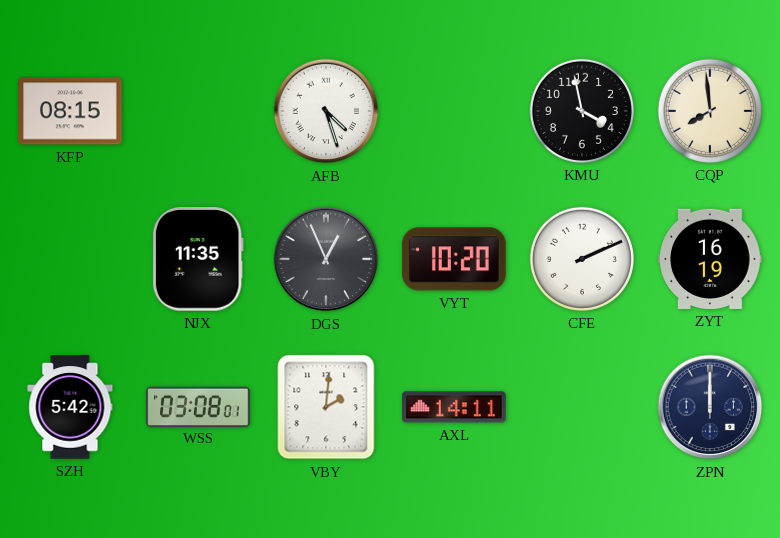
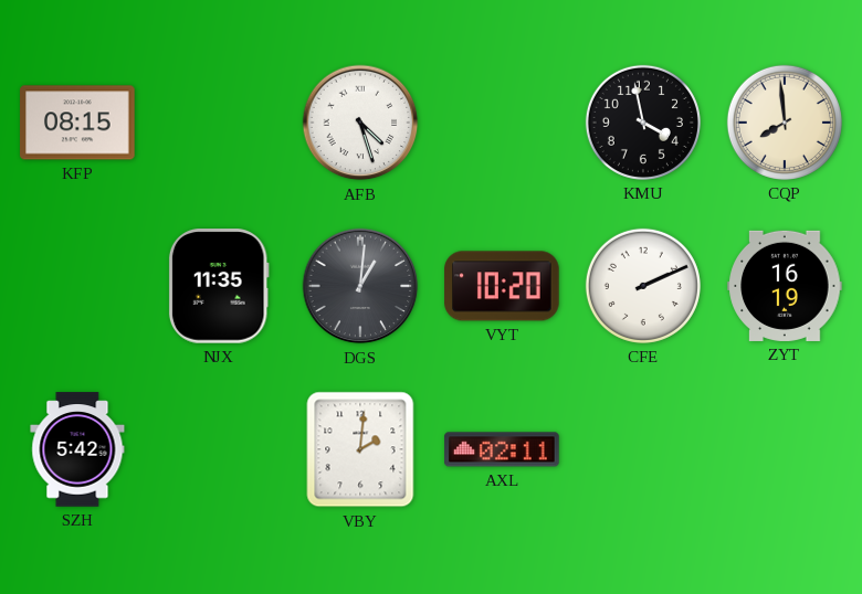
DGS: 12:56 -> 1:01 (360, 286)
WSS: 03:08 -> none (198, 406)
AXL: 14:11 -> 02:11 (502, 449)
ZPN: 12:00 -> none (710, 407)
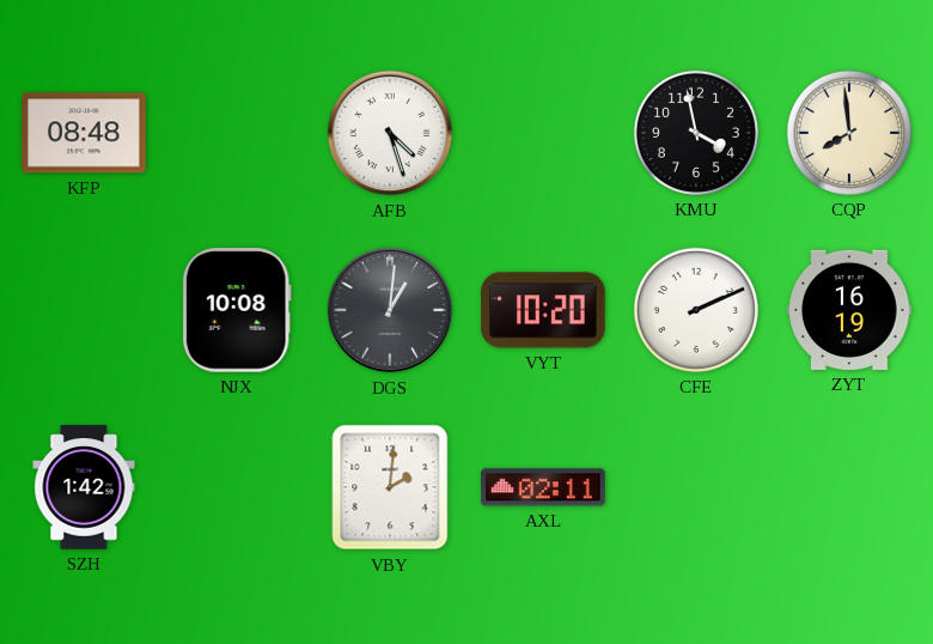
KFP: 08:15 -> 08:48 (84, 133)
NJX: 11:35 -> 10:08 (237, 310)
SZH: 5:42 -> 1:42 (84, 487)
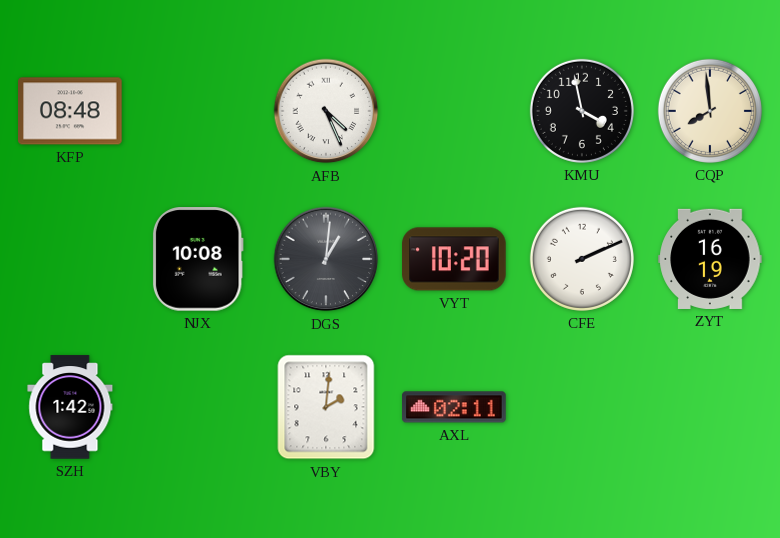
AFB: 4:27 -> 4:26 (326, 111)
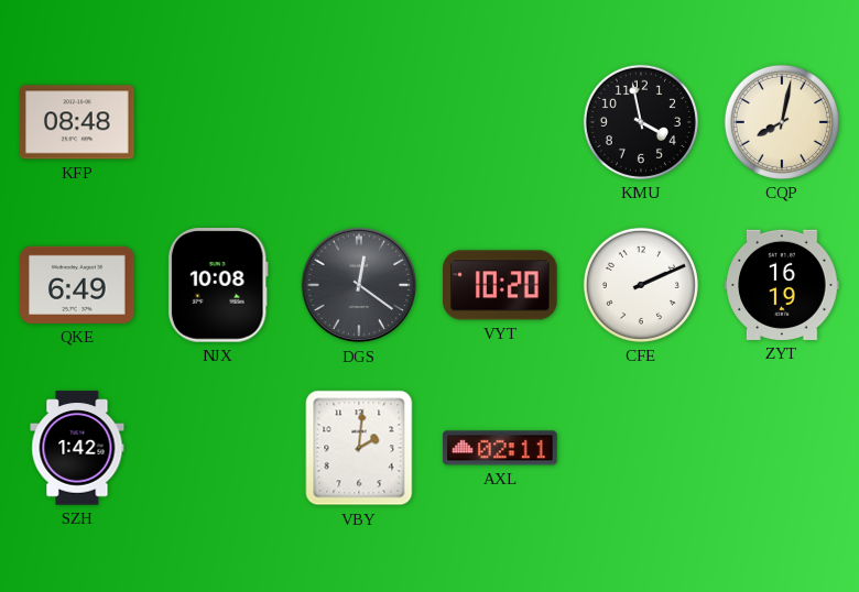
AFB: 4:26 -> none (326, 111)
CQP: 7:59 -> 8:02 (782, 122)
QKE: none -> 6:49 (77, 285)
DGS: 1:01 -> 12:21 (359, 285)
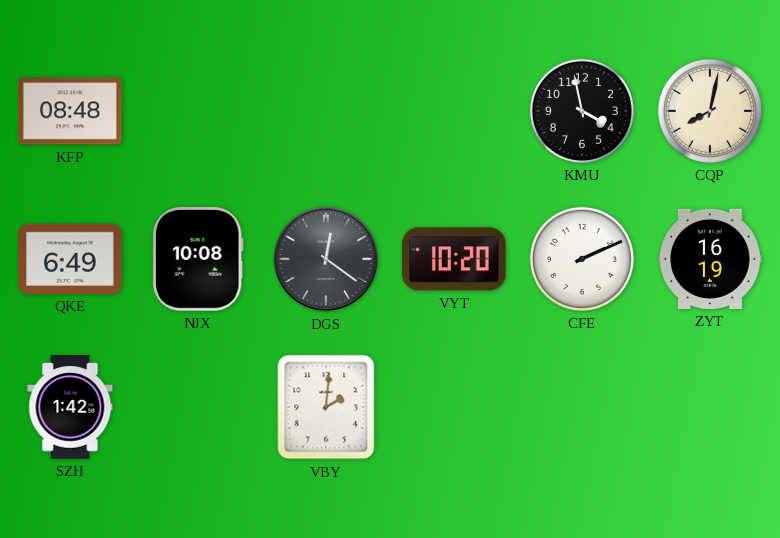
AXL: 02:11 -> none (500, 448)
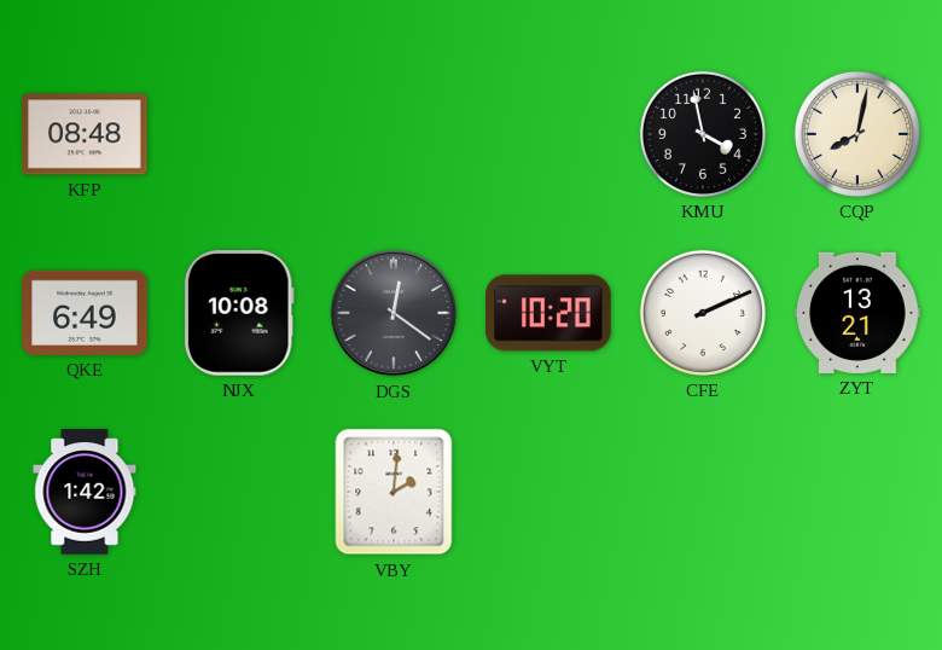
ZYT: 16:19 -> 13:21 (857, 313)
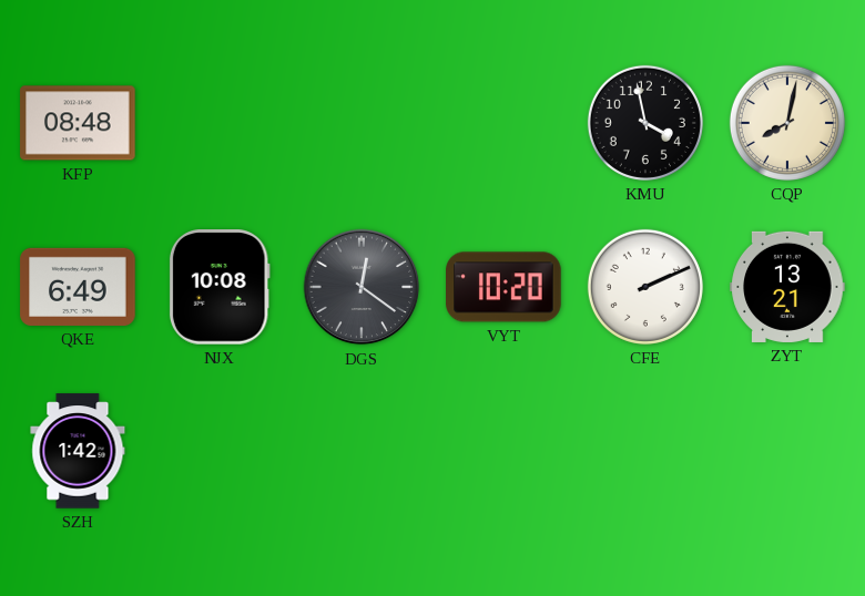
VBY: 2:01 -> none (394, 492)
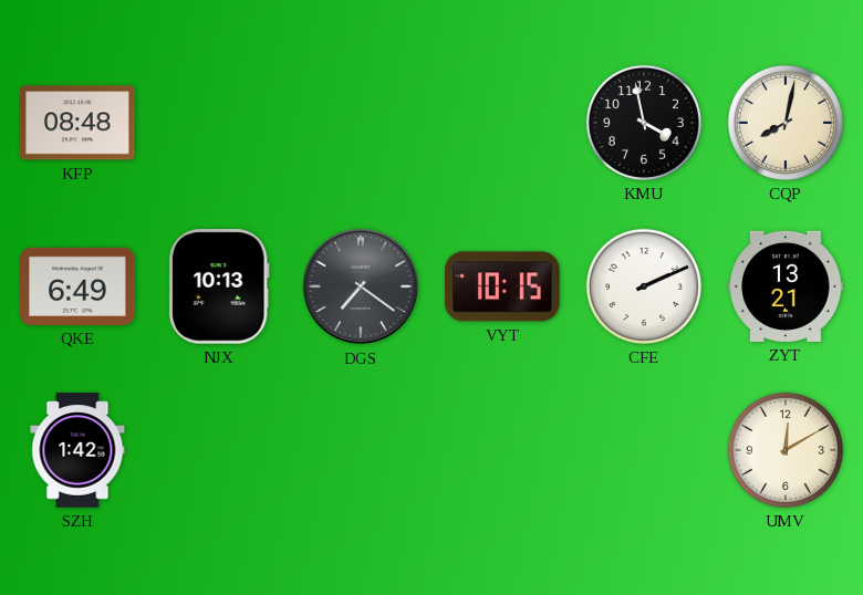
NJX: 10:08 -> 10:13 (219, 286)
DGS: 12:21 -> 7:21 (361, 286)
VYT: 10:20 -> 10:15 (502, 286)
UMV: none -> 12:10 (786, 450)
